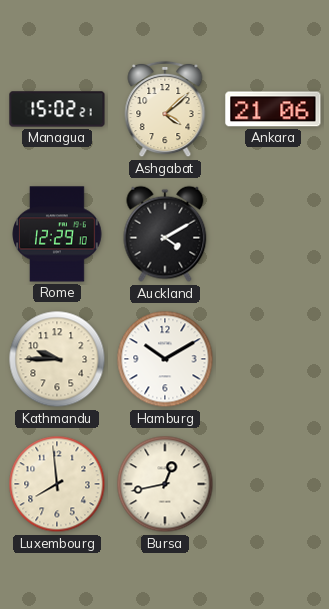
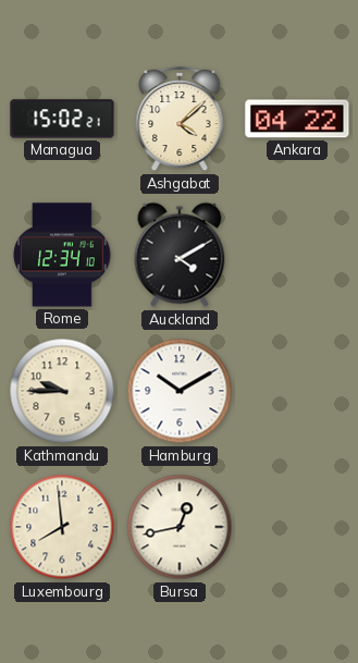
Ankara: 21:06 -> 04:22 (297, 119)
Rome: 12:29 -> 12:34 (62, 255)
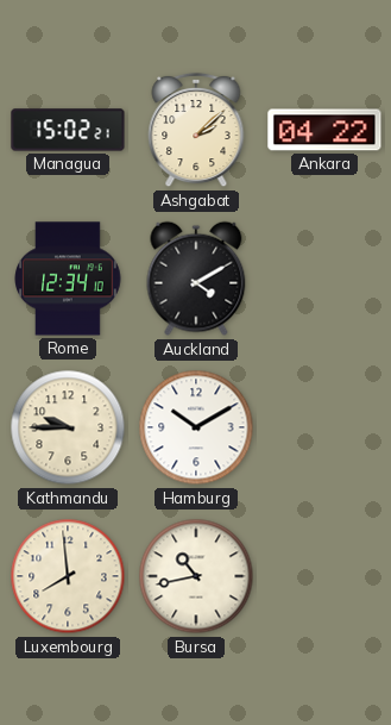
Ashgabat: 4:08 -> 2:08 (196, 130)
Bursa: 12:43 -> 10:43 (196, 576)
